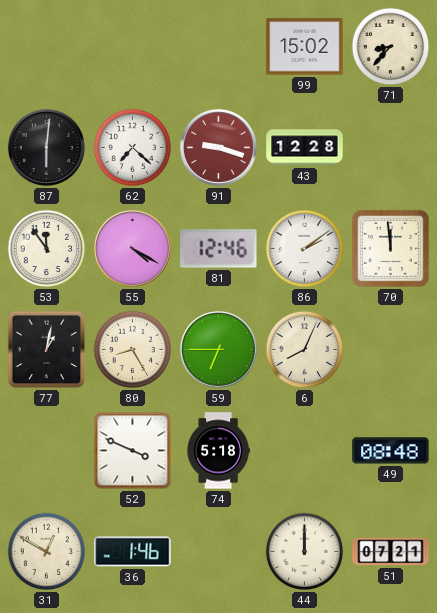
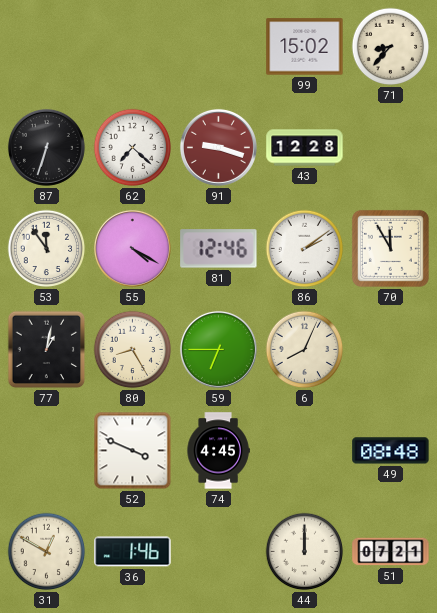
87: 6:01 -> 6:33 (46, 147)
70: 11:59 -> 11:55 (390, 248)
74: 5:18 -> 4:45 (218, 451)
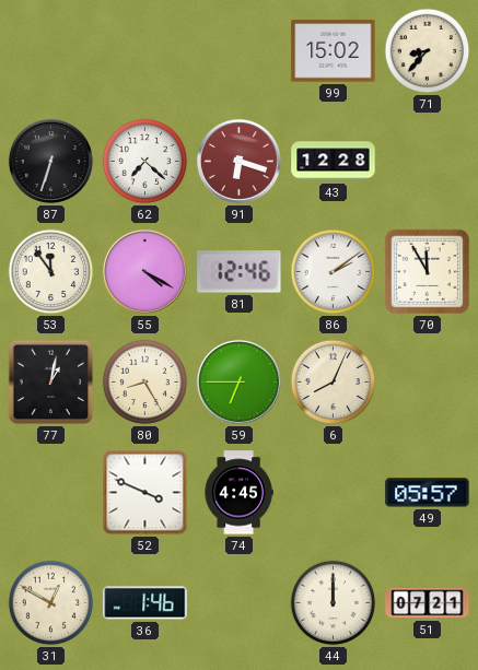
91: 9:18 -> 6:18 (238, 161)
49: 08:48 -> 05:57 (428, 493)
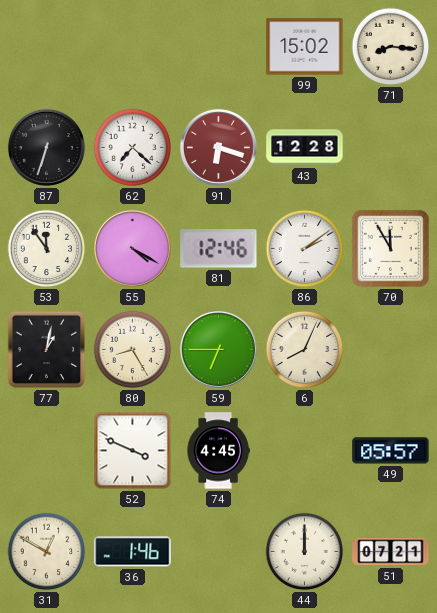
71: 8:37 -> 8:16 (391, 47)
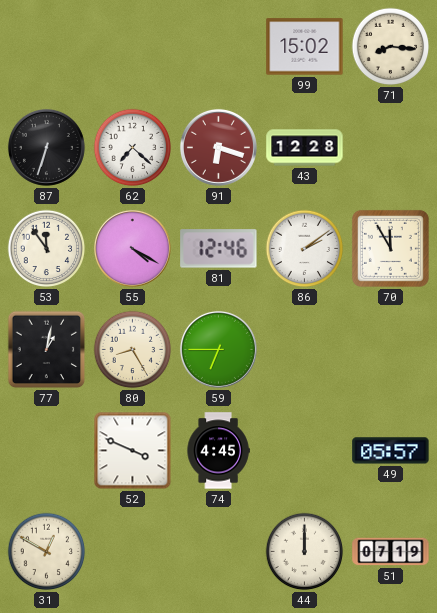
6: 8:04 -> none (305, 350)
36: 1:46 -> none (133, 552)
51: 07:21 -> 07:19 (391, 552)
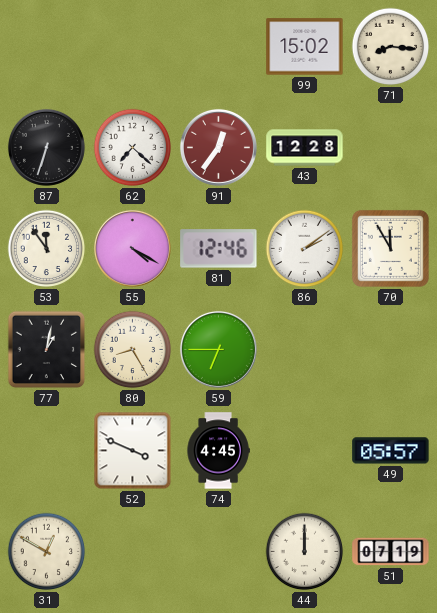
91: 6:18 -> 12:36 (218, 147)
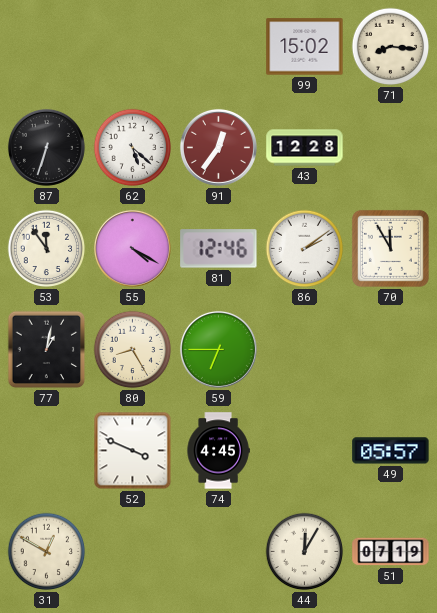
62: 7:22 -> 5:22 (133, 148)
44: 12:00 -> 12:05 (305, 552)
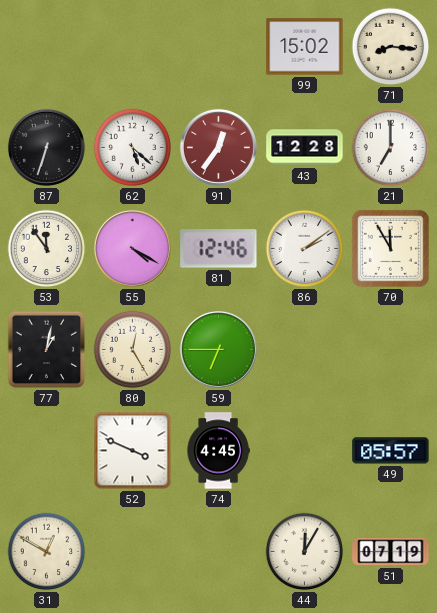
21: none -> 7:00 (391, 148)
80: 8:25 -> 12:25 (133, 350)
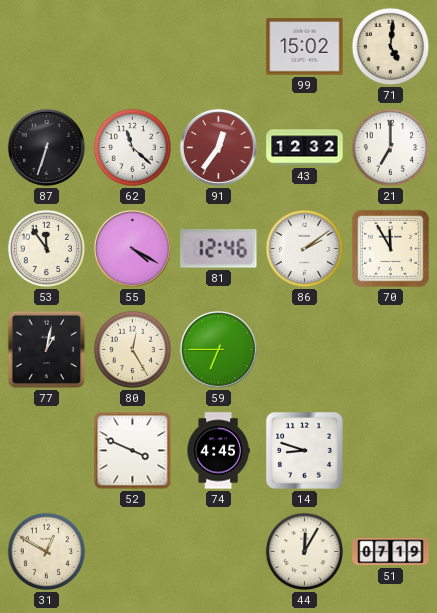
71: 8:16 -> 5:01 (391, 47)
62: 5:22 -> 11:22 (133, 148)
43: 12:28 -> 12:32 (305, 148)
14: none -> 8:48 (304, 450)
49: 05:57 -> none (391, 451)
